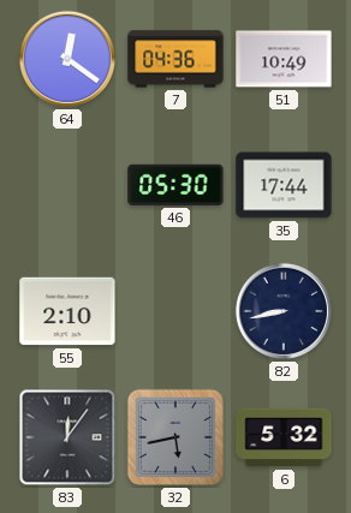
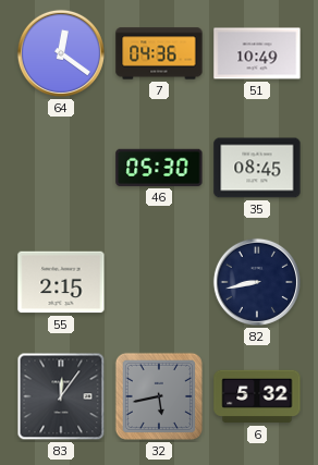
35: 17:44 -> 08:45 (257, 168)
55: 2:10 -> 2:15 (61, 282)
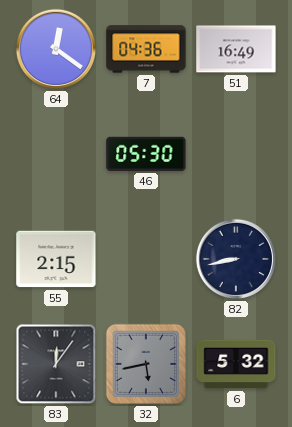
51: 10:49 -> 16:49 (236, 49)
35: 08:45 -> none (257, 168)
